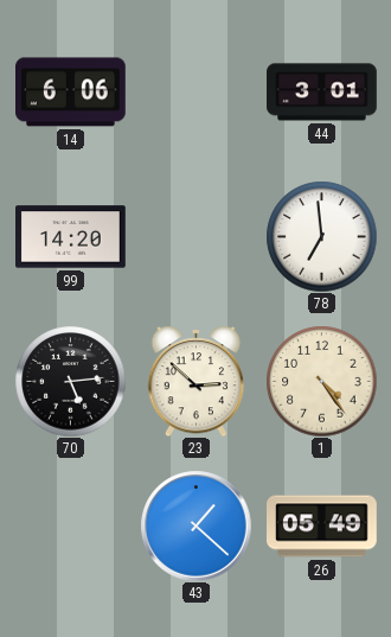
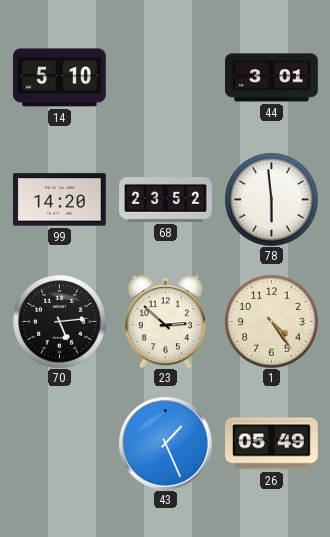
14: 6:06 -> 5:10 (60, 78)
68: none -> 23:52 (166, 200)
78: 6:59 -> 5:59 (271, 199)
43: 1:22 -> 1:26 (165, 443)
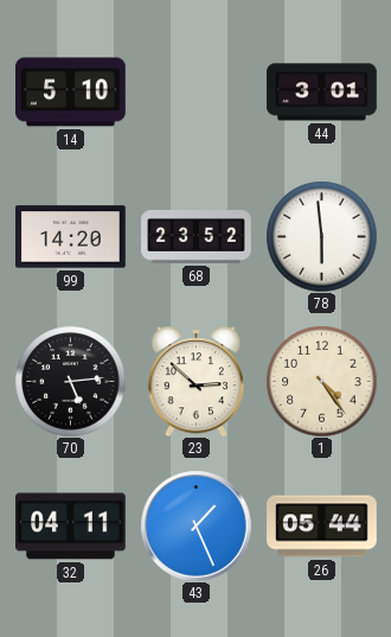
32: none -> 04:11 (71, 527)
26: 05:49 -> 05:44 (322, 527)
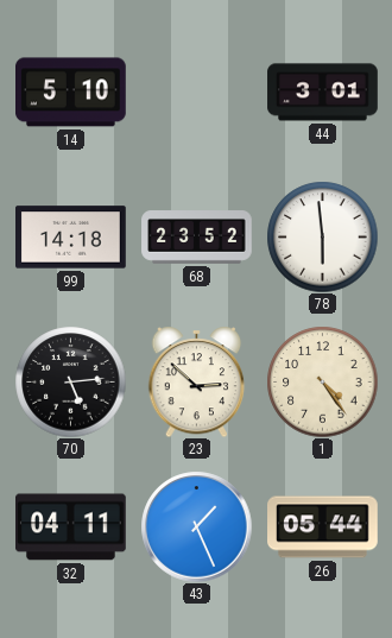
99: 14:20 -> 14:18 (71, 238)
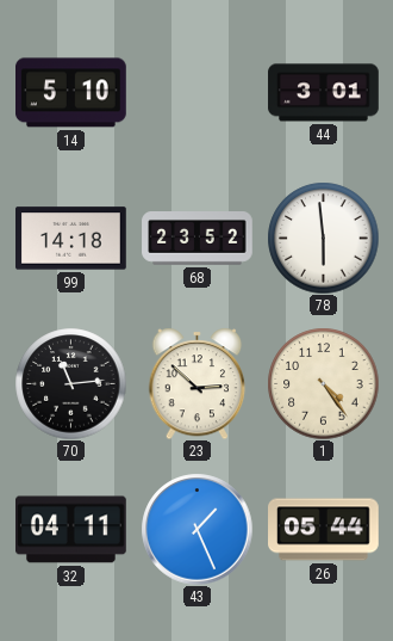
70: 5:14 -> 11:14 (70, 383)
